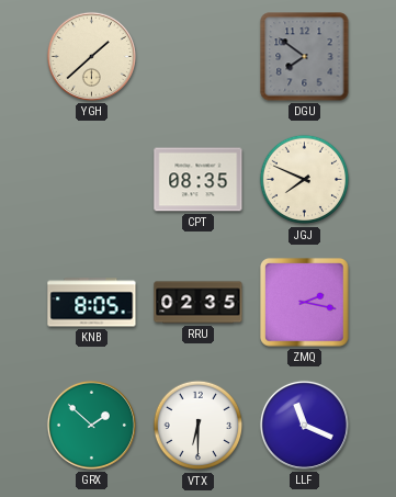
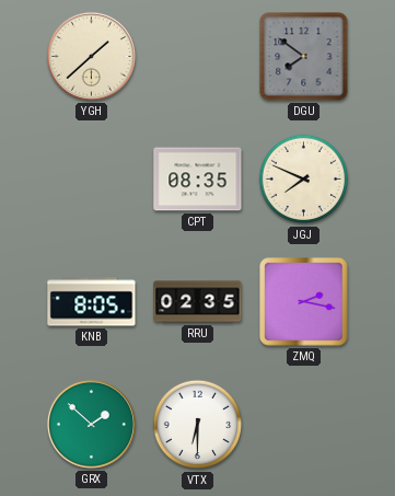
LLF: 11:19 -> none (304, 425)
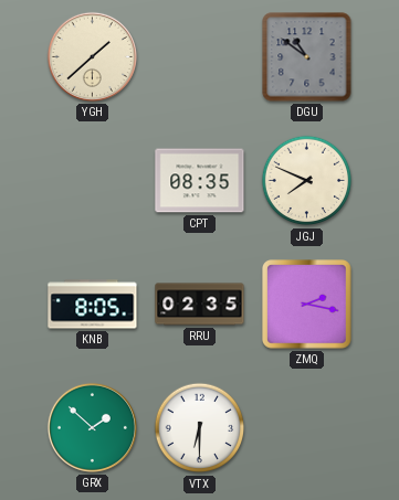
DGU: 7:51 -> 10:51 (307, 57)
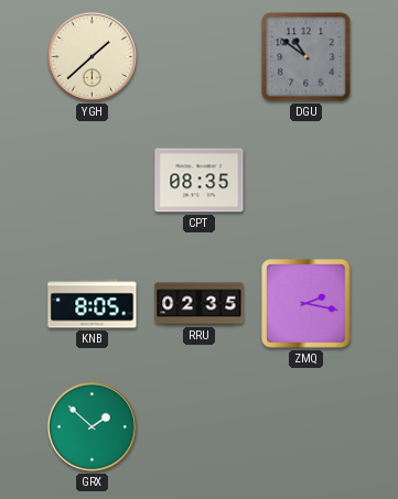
JGJ: 7:49 -> none (307, 181)
VTX: 6:30 -> none (200, 428)
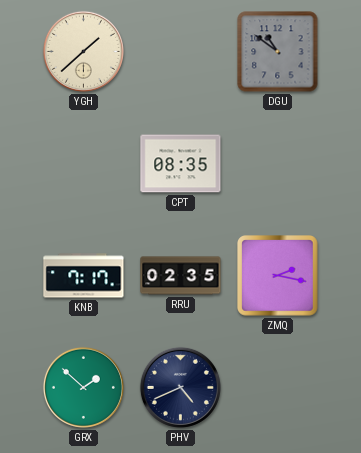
KNB: 8:05 -> 7:17 (84, 276)
PHV: none -> 4:41 (180, 387)
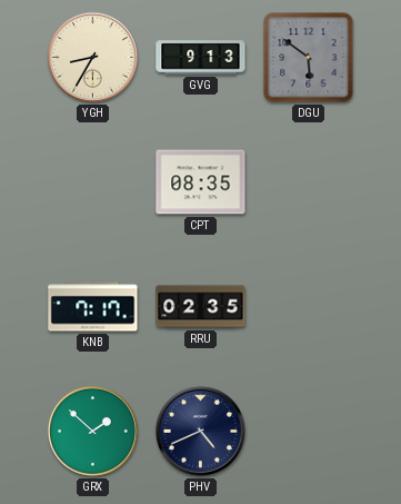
YGH: 1:38 -> 8:35 (92, 57)
GVG: none -> 9:13 (201, 58)
DGU: 10:51 -> 5:51 (309, 58)
ZMQ: 2:17 -> none (278, 276)
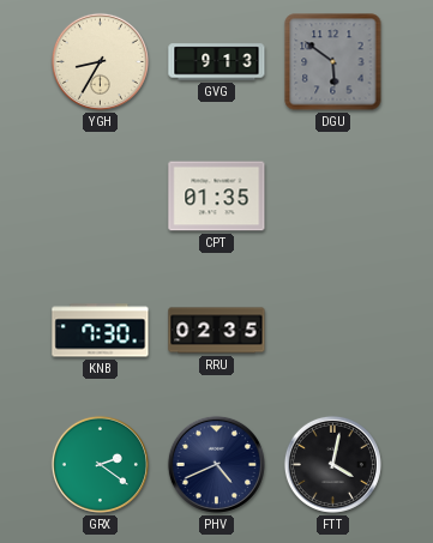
CPT: 08:35 -> 01:35 (217, 197)
KNB: 7:17 -> 7:30 (101, 331)
GRX: 1:52 -> 2:21 (100, 464)
FTT: none -> 4:02 (332, 464)
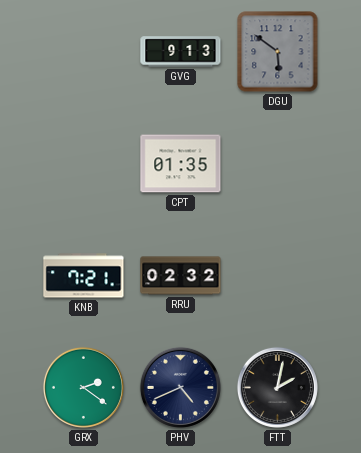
YGH: 8:35 -> none (100, 61)
KNB: 7:30 -> 7:21 (84, 276)
RRU: 02:35 -> 02:32 (181, 276)
FTT: 4:02 -> 2:02 (277, 387)
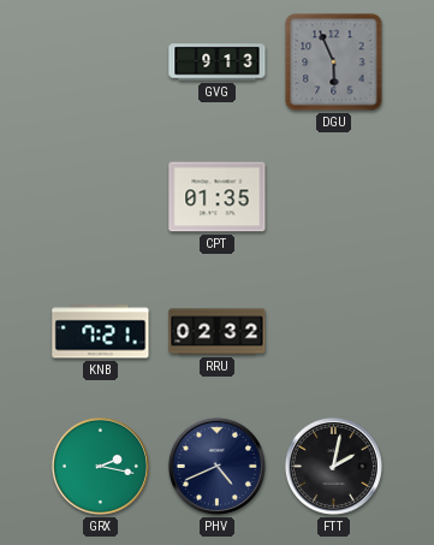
DGU: 5:51 -> 5:56 (334, 63)
GRX: 2:21 -> 2:17 (100, 466)
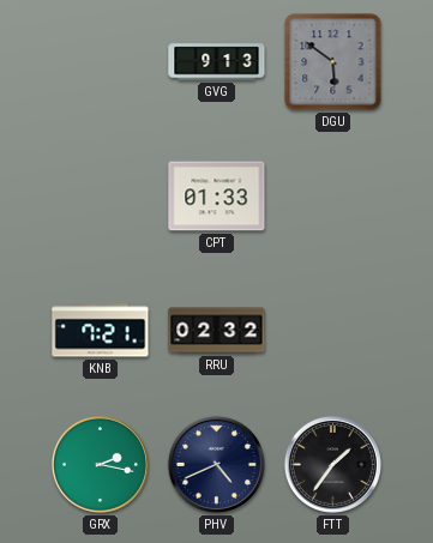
DGU: 5:56 -> 5:51 (333, 62)
CPT: 01:35 -> 01:33 (217, 197)
FTT: 2:02 -> 1:36 (332, 464)
